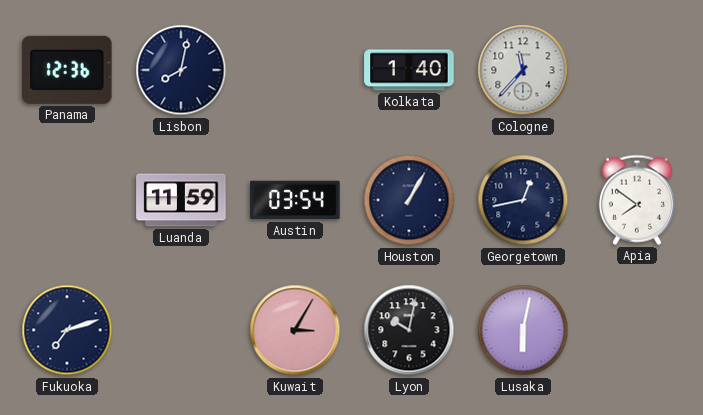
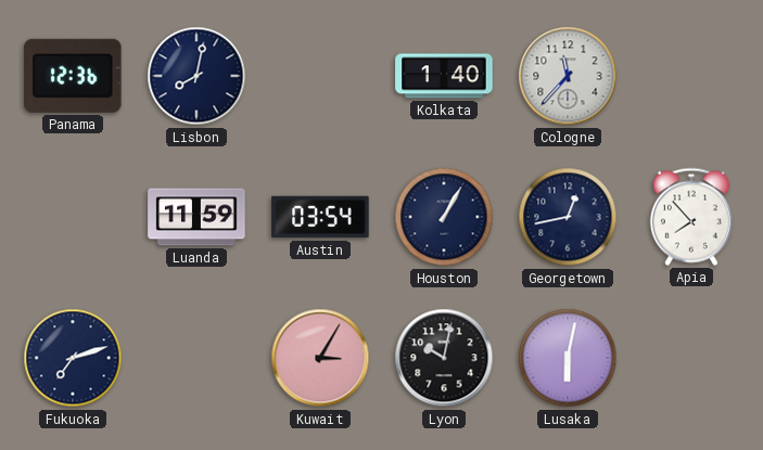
Apia: 7:51 -> 7:53 (691, 217)
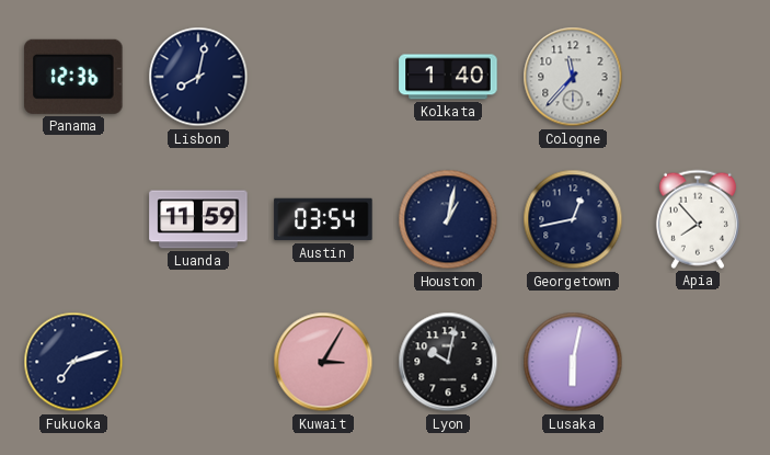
Houston: 1:05 -> 1:02 (448, 219)
